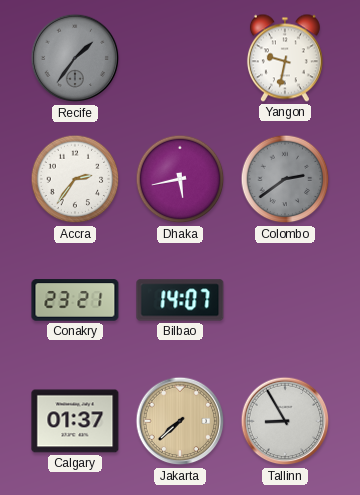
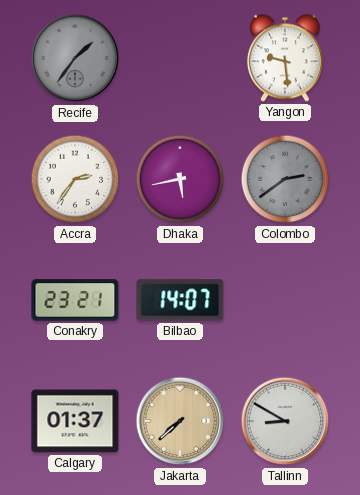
Yangon: 9:32 -> 9:29 (285, 58)
Tallinn: 8:55 -> 8:50 (285, 421)
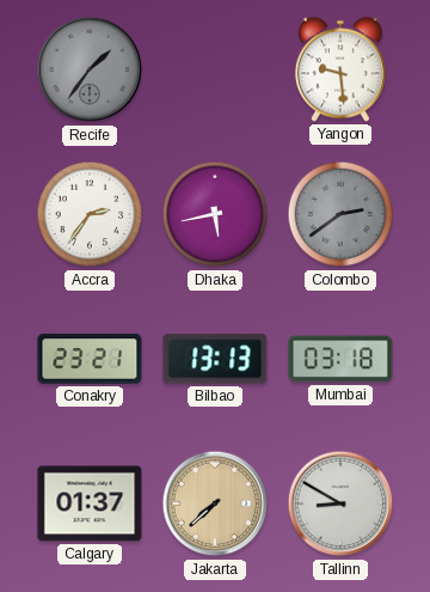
Bilbao: 14:07 -> 13:13 (215, 359)
Mumbai: none -> 03:18 (340, 359)
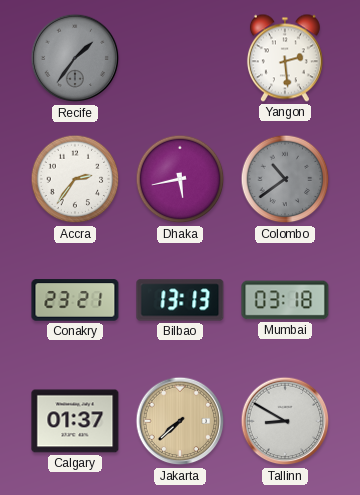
Yangon: 9:29 -> 2:29 (285, 58)
Colombo: 2:39 -> 10:39 (285, 179)
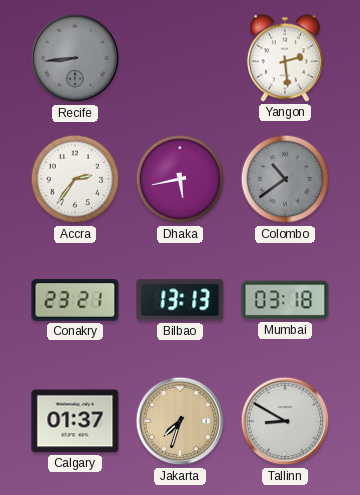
Recife: 1:36 -> 8:44 (75, 58)
Jakarta: 7:38 -> 7:33 (180, 421)
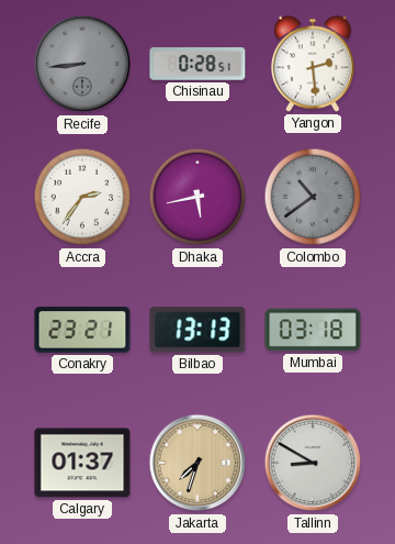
Chisinau: none -> 0:28 (198, 64)
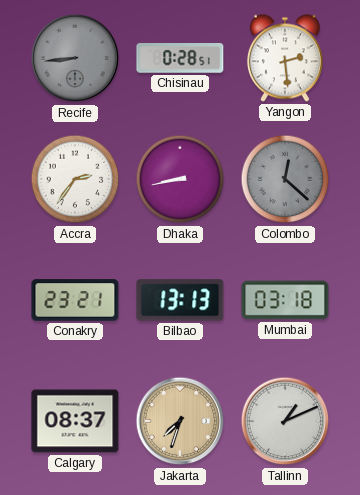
Dhaka: 5:43 -> 8:43 (180, 179)
Colombo: 10:39 -> 12:22 (285, 179)
Calgary: 01:37 -> 08:37 (75, 421)
Tallinn: 8:50 -> 1:11 (285, 421)
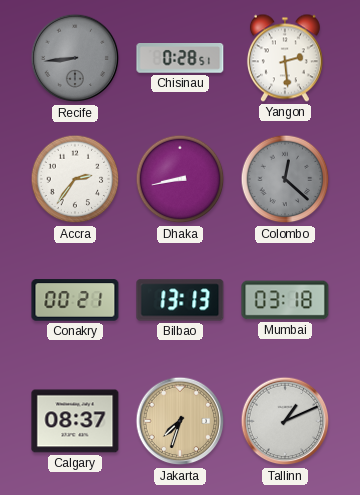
Conakry: 23:21 -> 00:21 (75, 300)
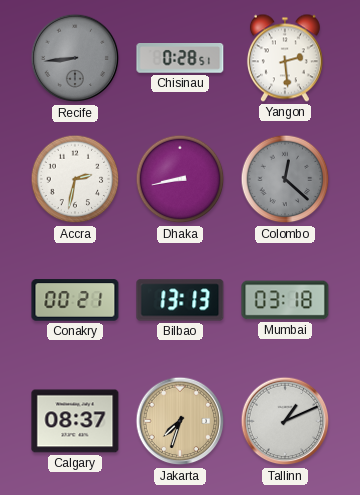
Accra: 2:36 -> 2:32 (75, 179)
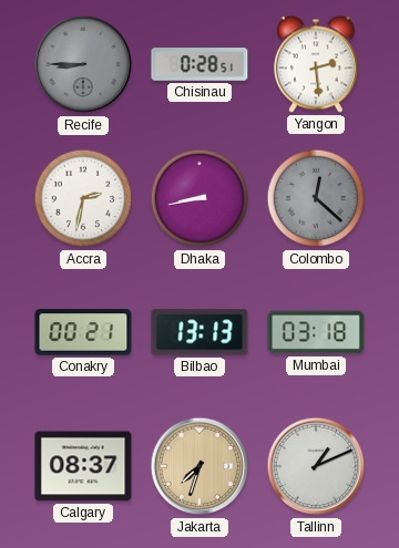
Recife: 8:44 -> 8:45 (83, 64)
